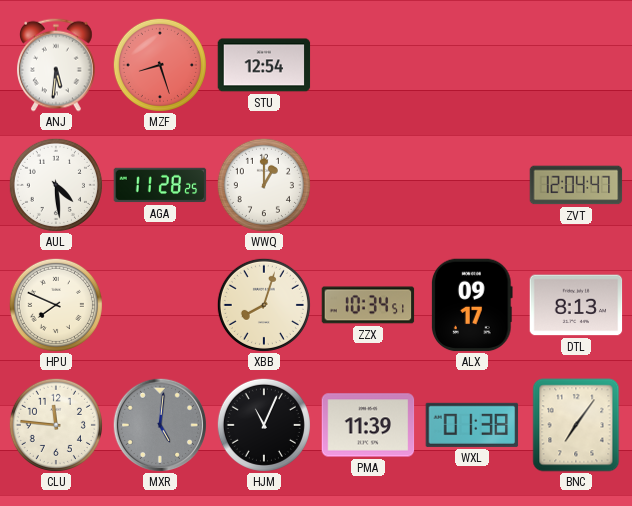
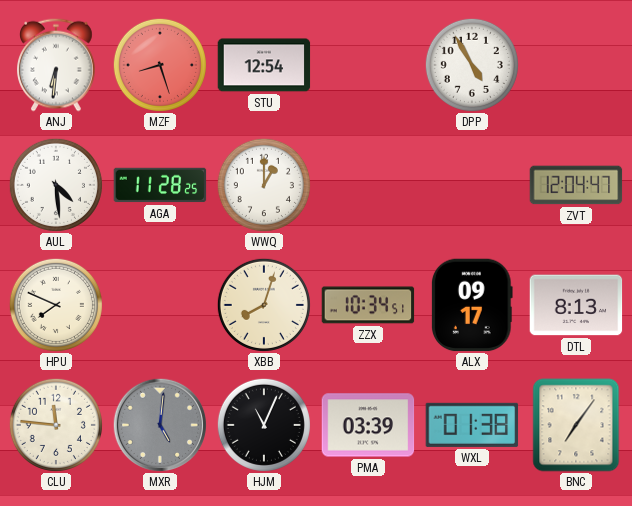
ANJ: 5:31 -> 6:31 (57, 65)
DPP: none -> 4:55 (472, 65)
PMA: 11:39 -> 03:39 (368, 425)
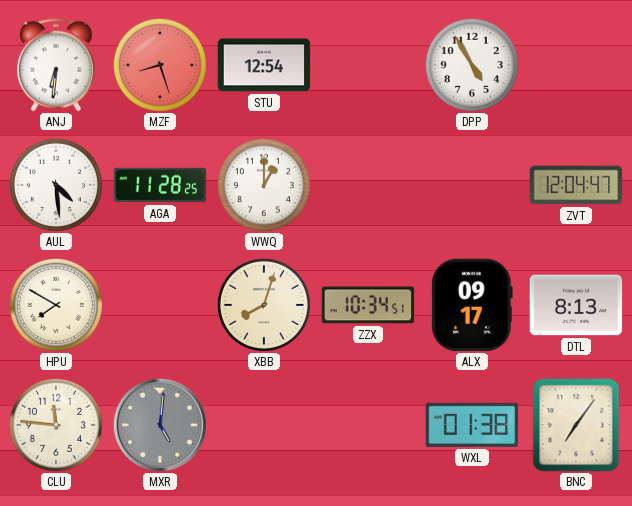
HPU: 7:49 -> 7:50 (56, 305)
HJM: 11:04 -> none (264, 425)
PMA: 03:39 -> none (368, 425)
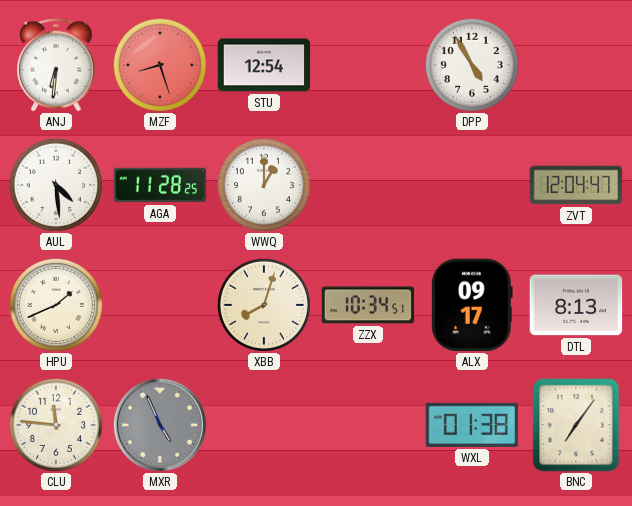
HPU: 7:50 -> 1:41 (56, 305)
MXR: 5:01 -> 4:56 (159, 424)
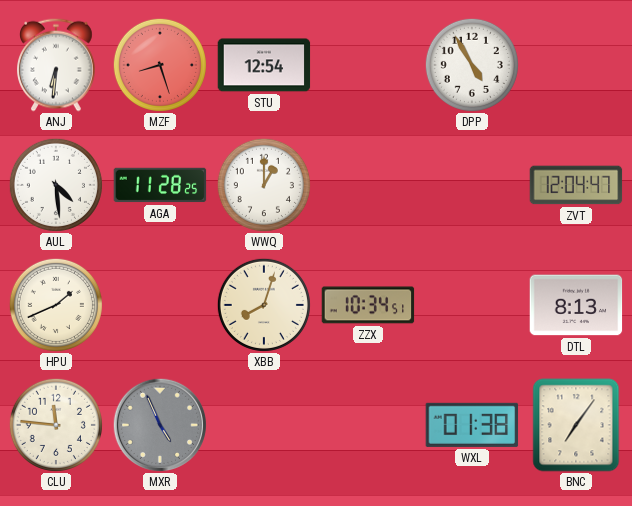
ALX: 09:17 -> none (472, 305)
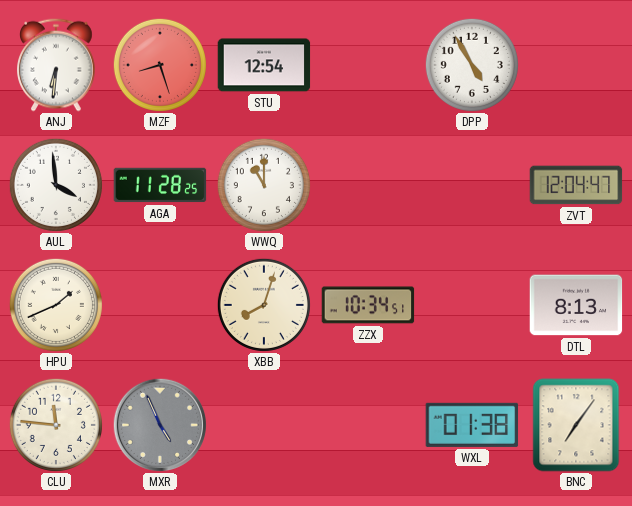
AUL: 4:29 -> 3:59 (56, 185)
WWQ: 1:00 -> 11:00 (264, 185)
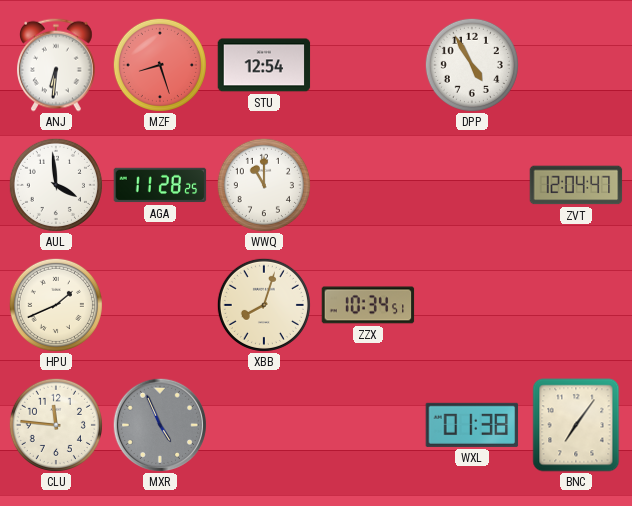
DTL: 8:13 -> none (576, 305)
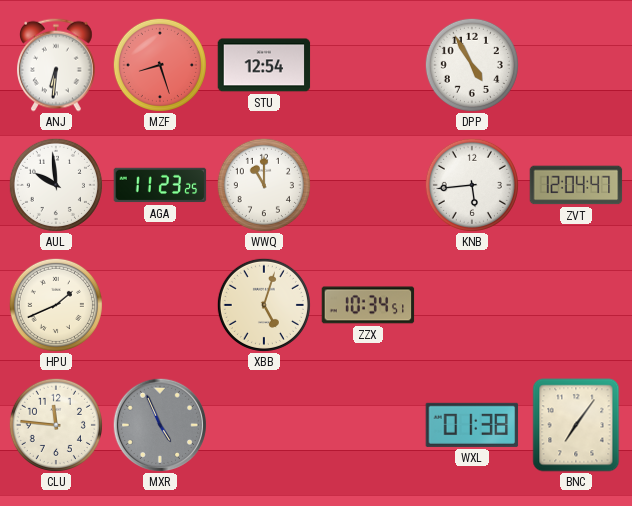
AUL: 3:59 -> 9:59 (56, 185)
AGA: 11:28 -> 11:23 (160, 185)
KNB: none -> 5:44 (472, 185)
XBB: 8:03 -> 5:03 (264, 305)
